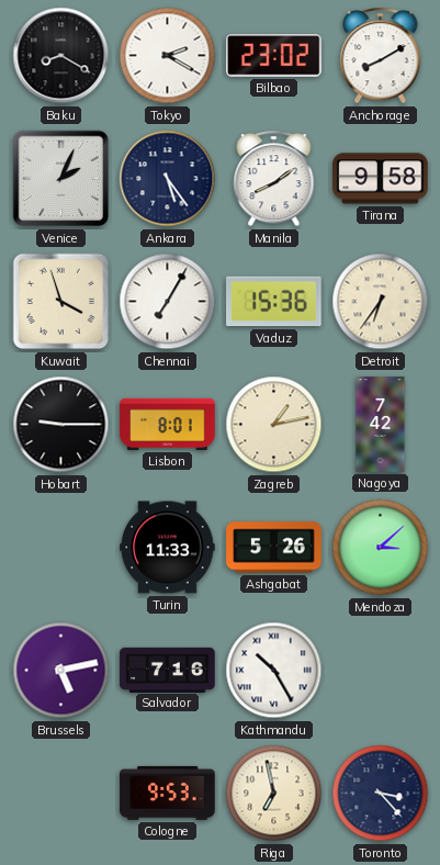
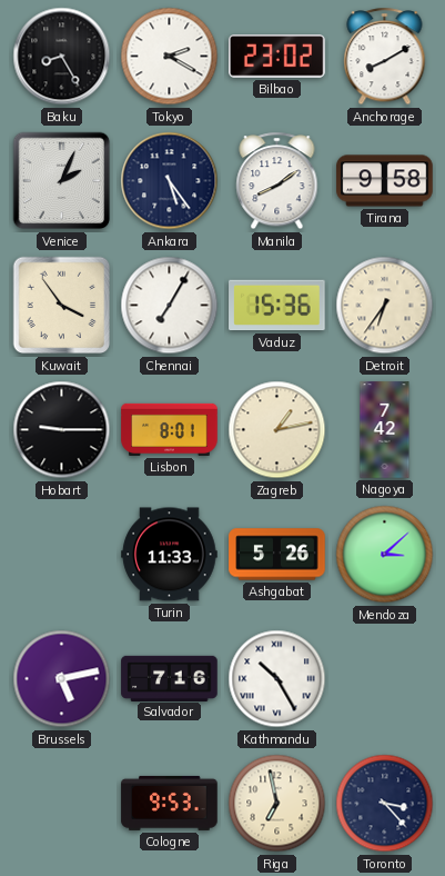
Baku: 8:20 -> 8:25 (62, 57)
Kuwait: 3:57 -> 3:54 (62, 306)
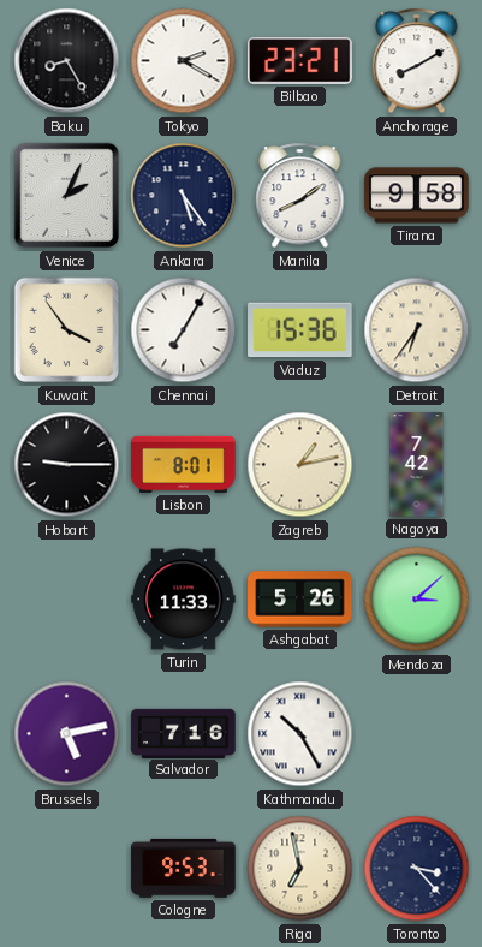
Bilbao: 23:02 -> 23:21 (300, 61)
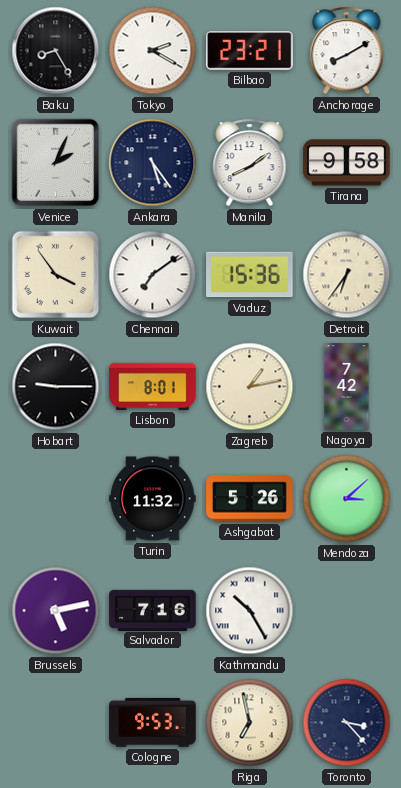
Chennai: 7:05 -> 7:09 (153, 275)
Turin: 11:33 -> 11:32 (153, 499)
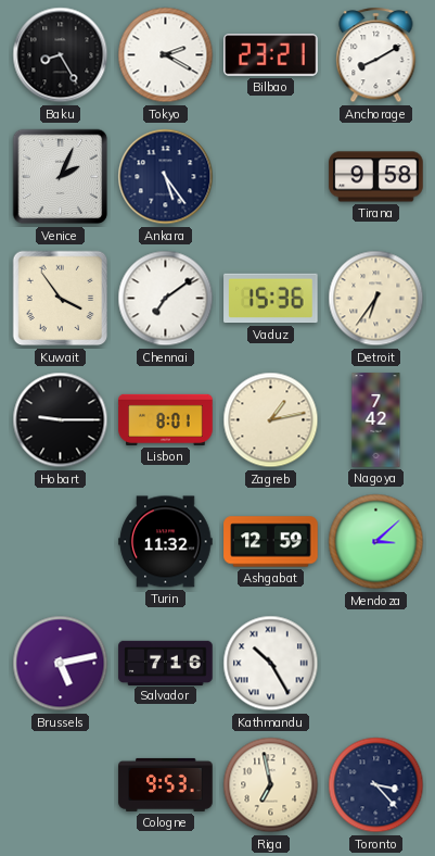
Manila: 8:09 -> none (250, 163)
Ashgabat: 5:26 -> 12:59 (271, 542)
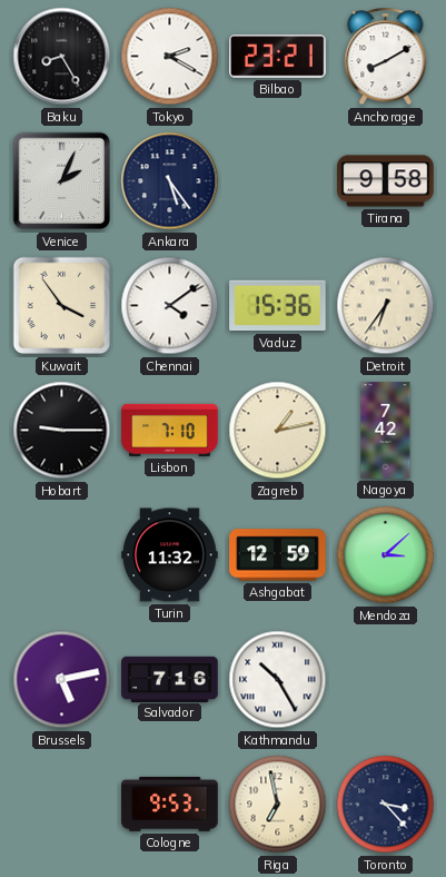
Chennai: 7:09 -> 4:09 (170, 306)
Lisbon: 8:01 -> 7:10 (170, 430)
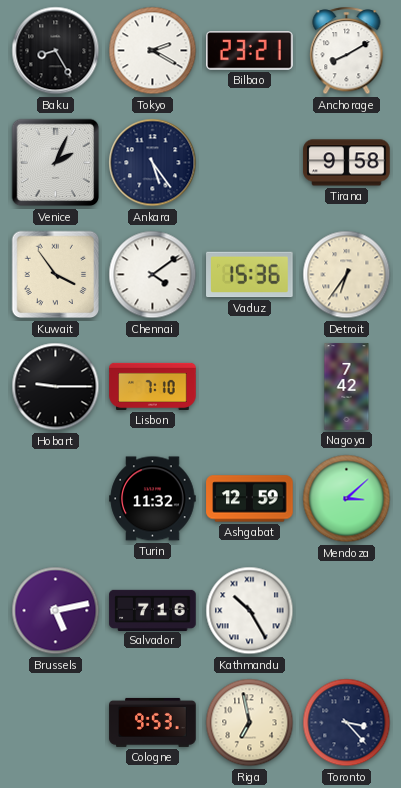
Zagreb: 1:13 -> none (278, 431)
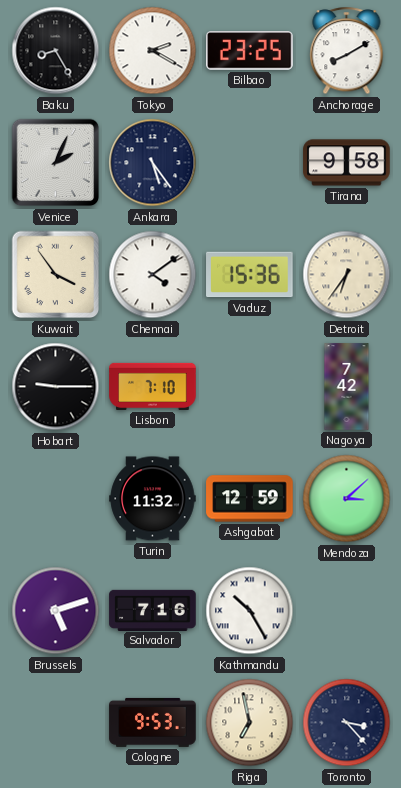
Bilbao: 23:21 -> 23:25 (250, 51)
Brussels: 5:13 -> 5:12 (56, 611)
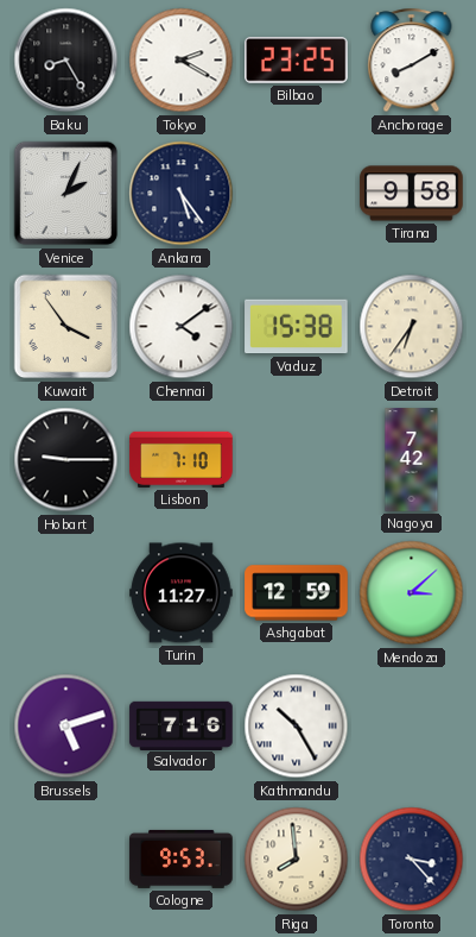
Vaduz: 15:36 -> 15:38 (297, 327)
Turin: 11:32 -> 11:27 (182, 593)
Riga: 6:58 -> 7:59 (297, 860)
